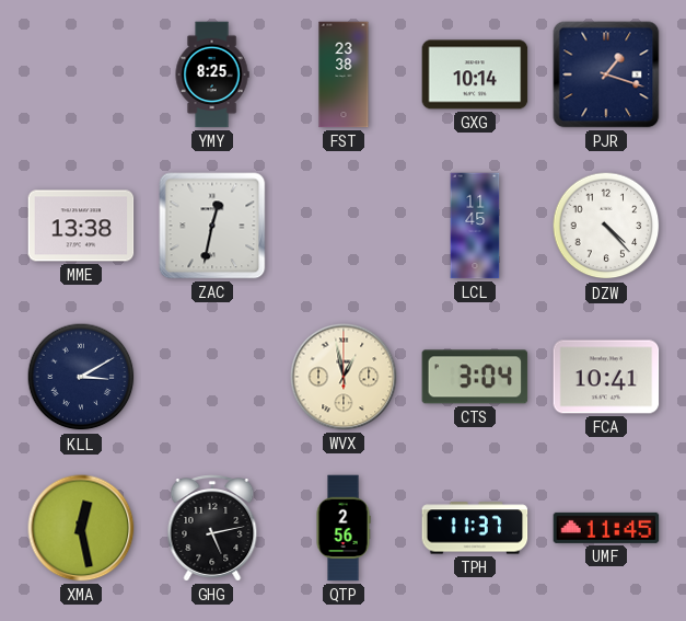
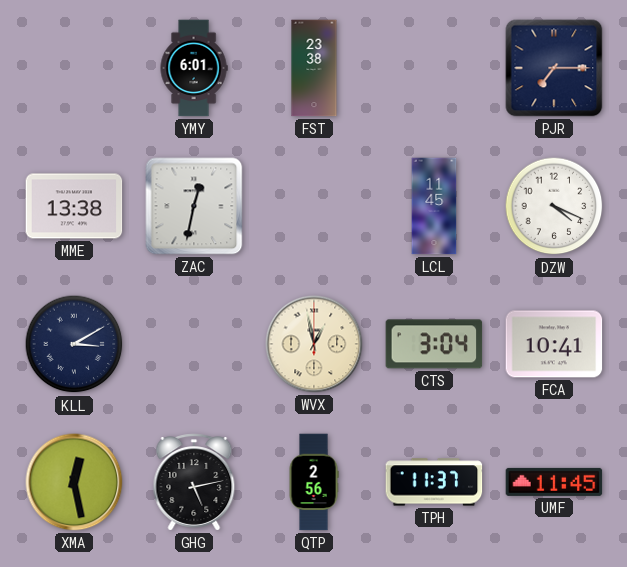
YMY: 8:25 -> 6:01 (194, 68)
GXG: 10:14 -> none (475, 74)
PJR: 1:18 -> 7:15 (554, 68)
DZW: 4:23 -> 4:19 (554, 206)
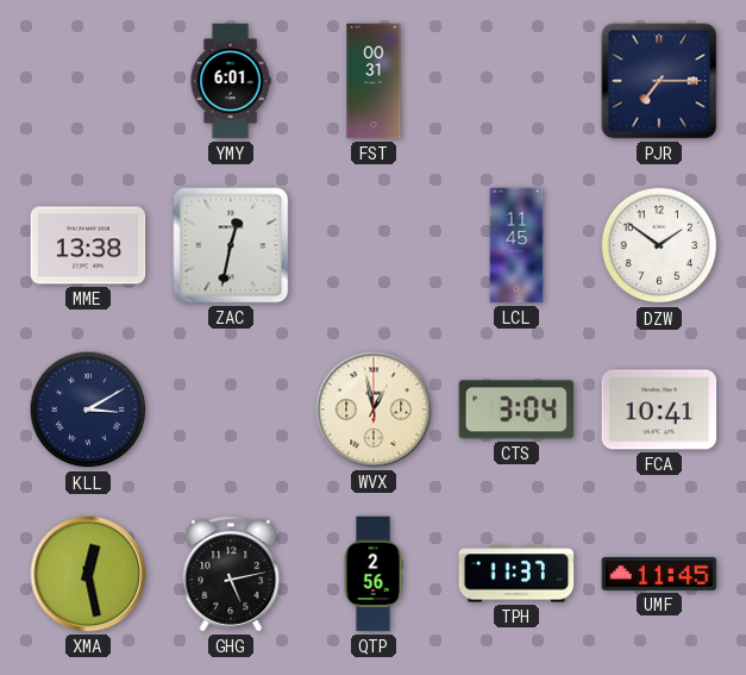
FST: 23:38 -> 00:31 (374, 81)
DZW: 4:19 -> 1:51 (659, 245)
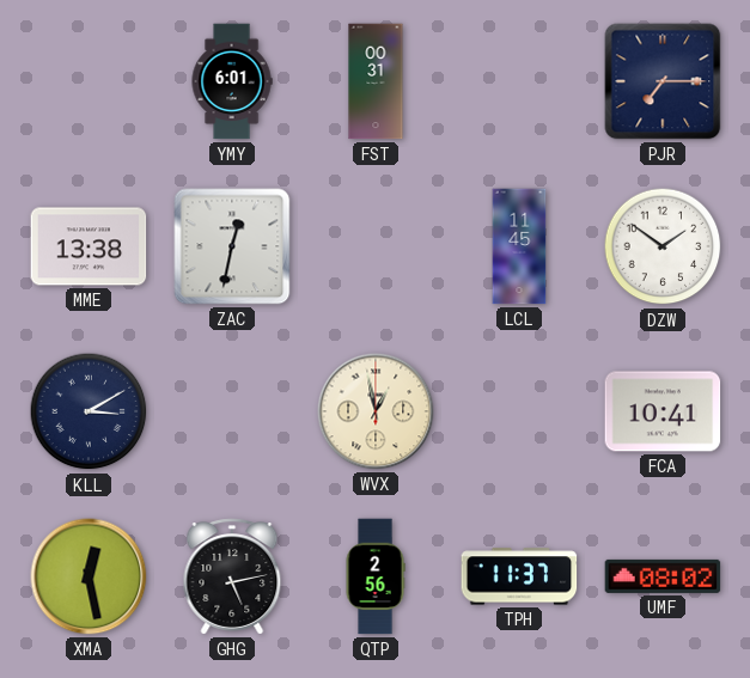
CTS: 3:04 -> none (516, 410)
UMF: 11:45 -> 08:02 (663, 576)
